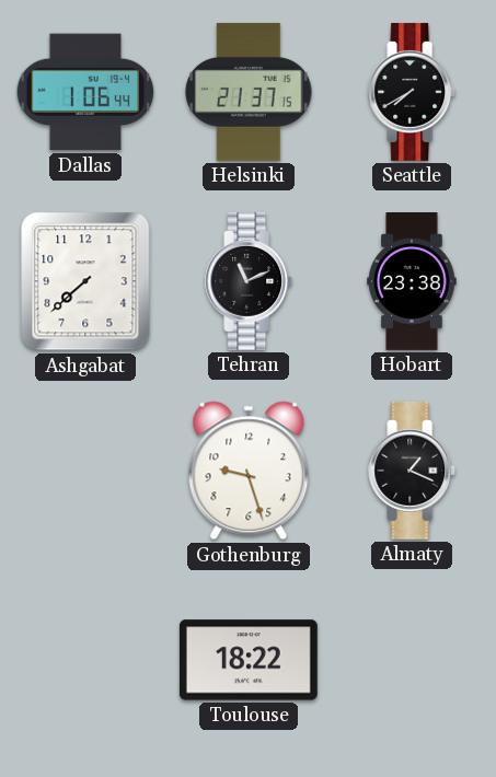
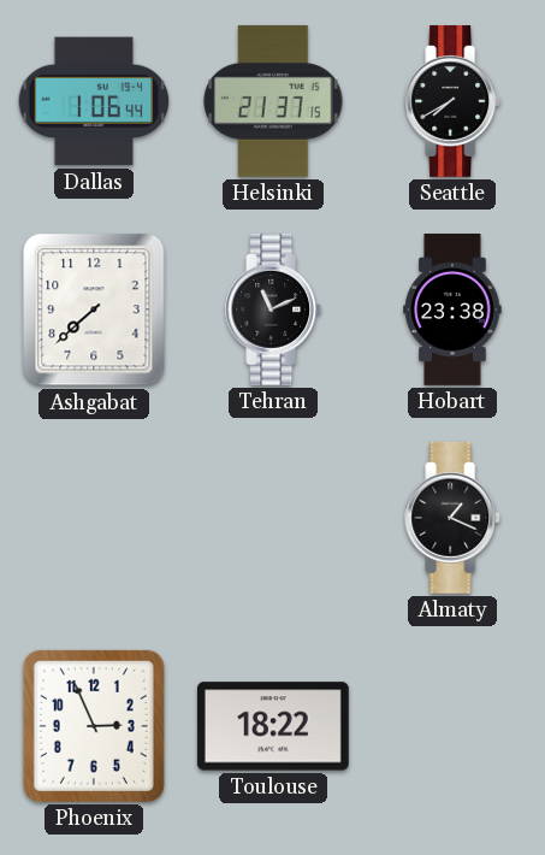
Gothenburg: 9:27 -> none (249, 471)
Phoenix: none -> 2:56 (94, 726)
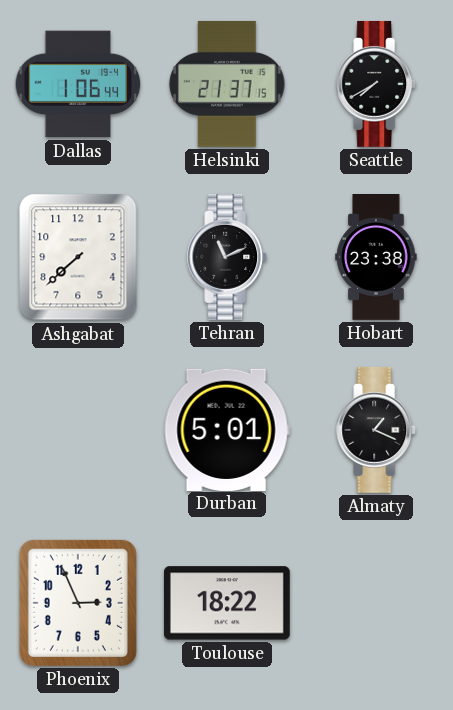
Durban: none -> 5:01 (227, 429)
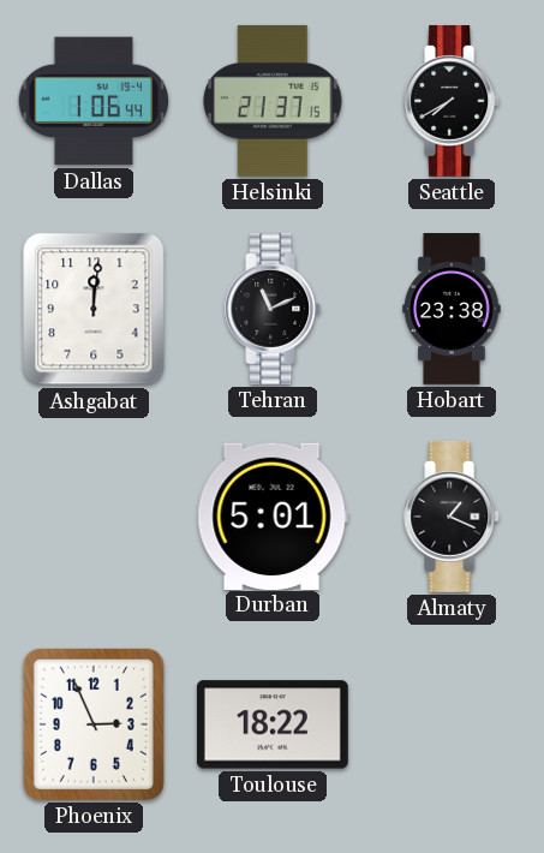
Ashgabat: 7:38 -> 12:01 (94, 309)
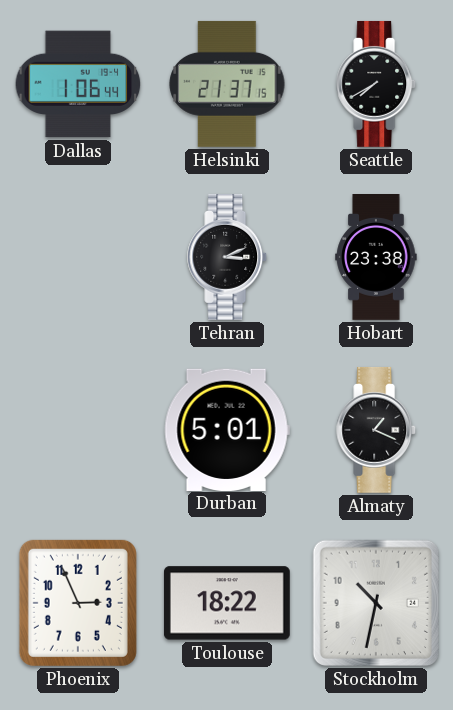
Ashgabat: 12:01 -> none (94, 309)
Tehran: 11:11 -> 3:11 (228, 257)
Stockholm: none -> 10:32 (376, 603)
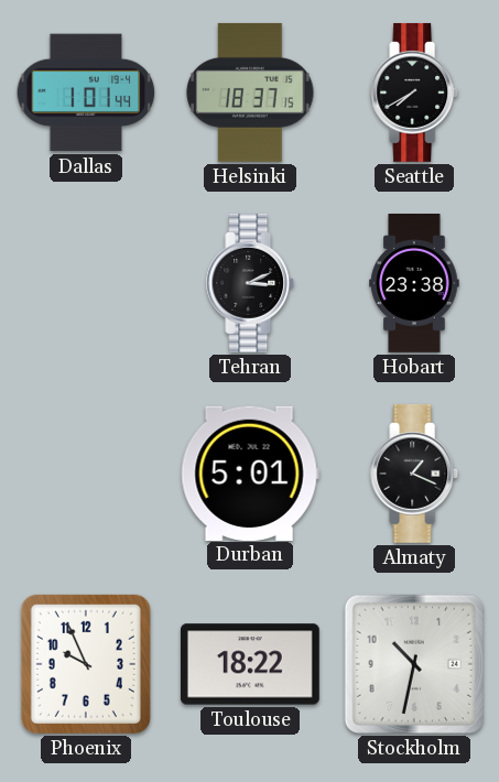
Dallas: 1:06 -> 1:01 (86, 93)
Helsinki: 21:37 -> 18:37 (250, 93)
Phoenix: 2:56 -> 9:56 (86, 664)
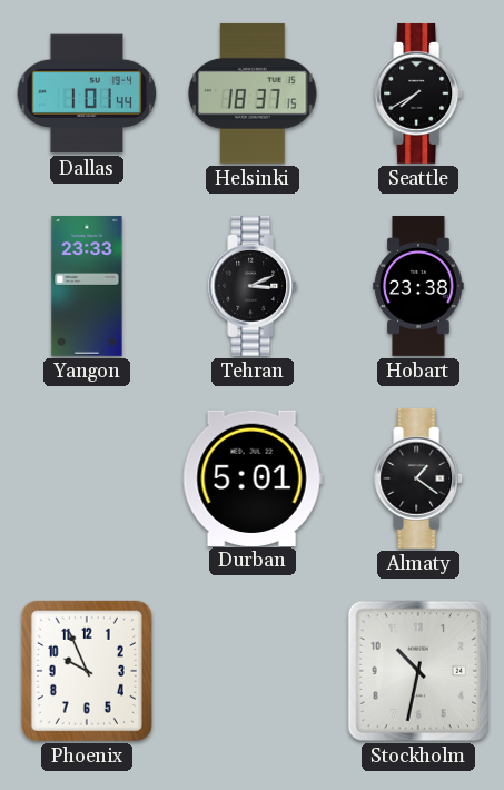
Yangon: none -> 23:33 (87, 287)
Almaty: 1:19 -> 1:21 (419, 478)
Toulouse: 18:22 -> none (250, 664)
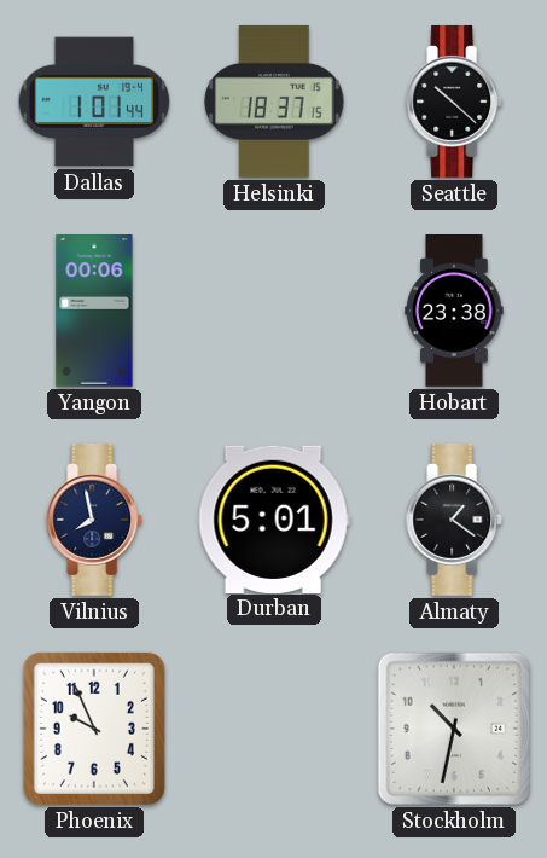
Seattle: 7:40 -> 10:22 (455, 102)
Yangon: 23:33 -> 00:06 (94, 312)
Tehran: 3:11 -> none (254, 286)
Vilnius: none -> 7:58 (95, 520)
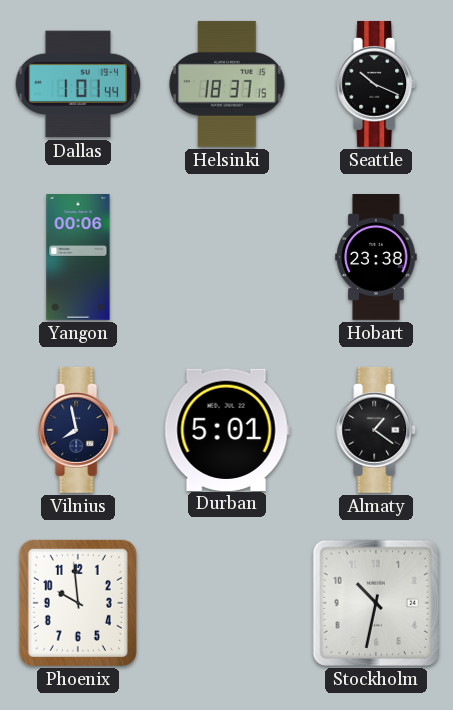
Seattle: 10:22 -> 10:19 (377, 84)
Phoenix: 9:56 -> 9:59 (78, 603)
